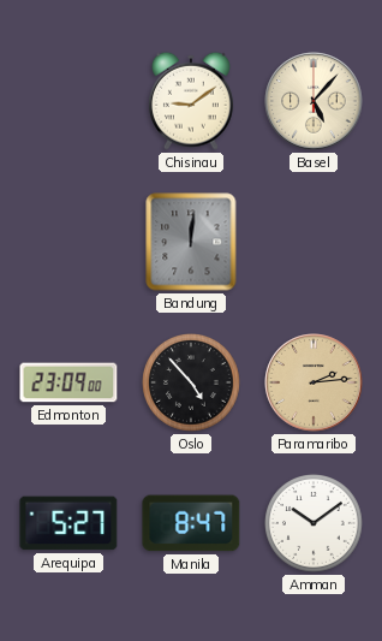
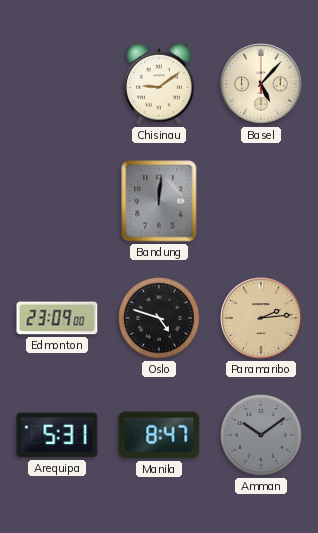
Oslo: 4:53 -> 4:48 (160, 319)
Arequipa: 5:27 -> 5:31 (57, 435)
Amman dial: white -> grey (262, 436)
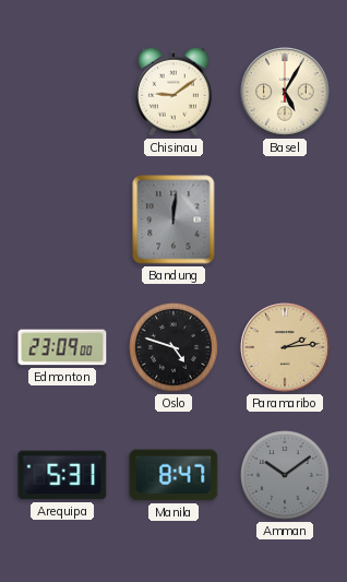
Basel: 5:07 -> 5:05 (285, 92)
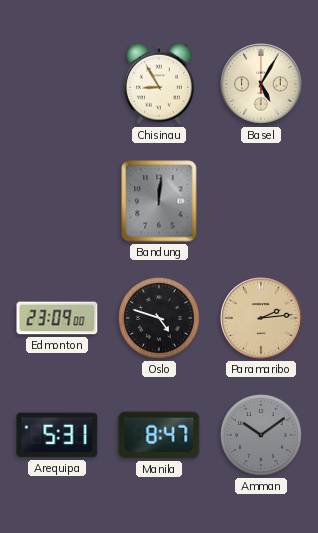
Chisinau: 9:09 -> 8:55 (159, 84)
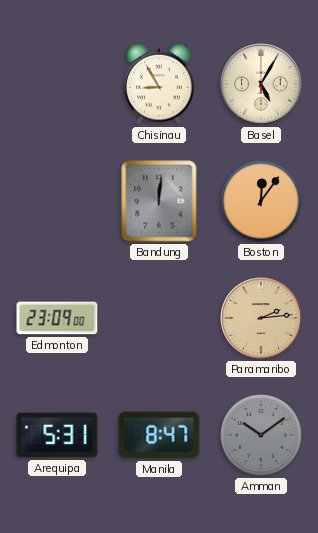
Boston: none -> 12:06 (262, 202)
Oslo: 4:48 -> none (160, 319)
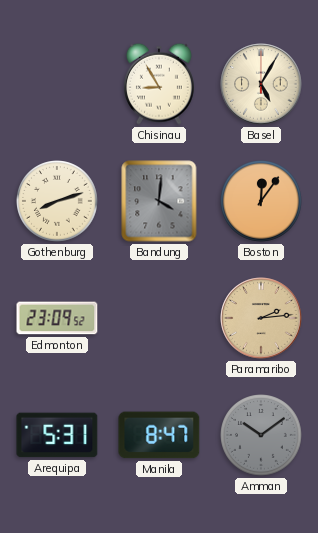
Gothenburg: none -> 8:12 (58, 202)
Bandung: 12:01 -> 4:01 (159, 201)
Edmonton: 23:09:00 -> 23:09:52 (57, 318)
